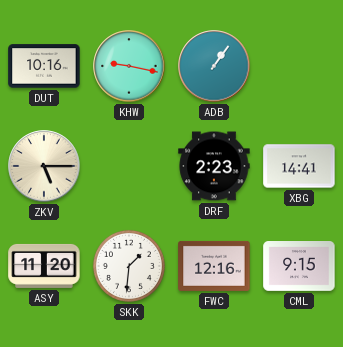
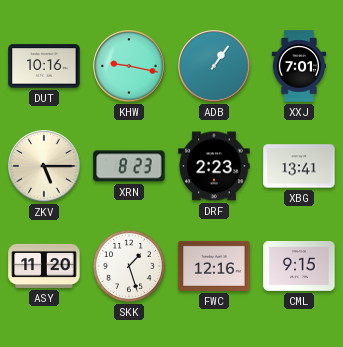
XXJ: none -> 7:01 (299, 66)
XRN: none -> 8:23 (129, 166)
XBG: 14:41 -> 13:41 (299, 166)
SKK: 1:31 -> 1:27 (129, 266)
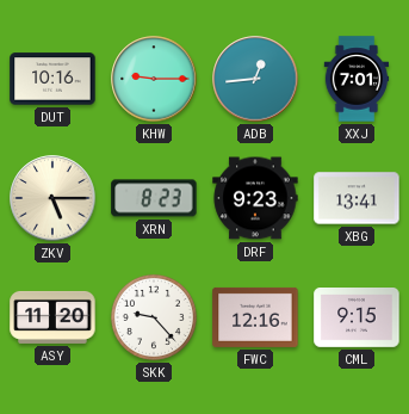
KHW: 9:17 -> 9:15 (154, 79)
ADB: 1:06 -> 12:44 (255, 79)
DRF: 2:23 -> 9:23 (255, 198)
SKK: 1:27 -> 9:23 (154, 317)
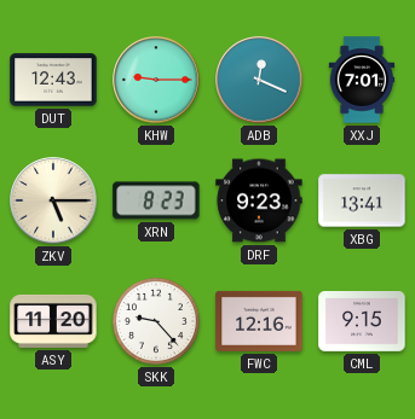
DUT: 10:16 -> 12:43 (53, 80)
ADB: 12:44 -> 12:19 (259, 80)
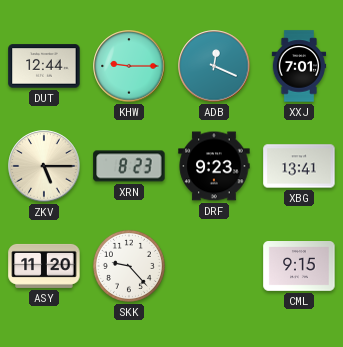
DUT: 12:43 -> 12:44 (44, 66)
FWC: 12:16 -> none (259, 321)
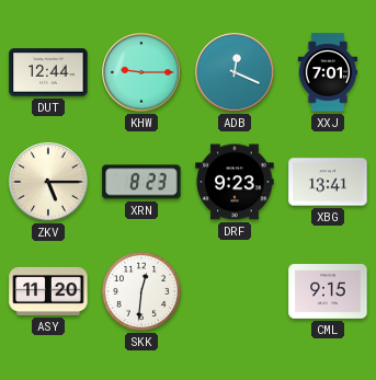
SKK: 9:23 -> 12:31 (141, 291)
